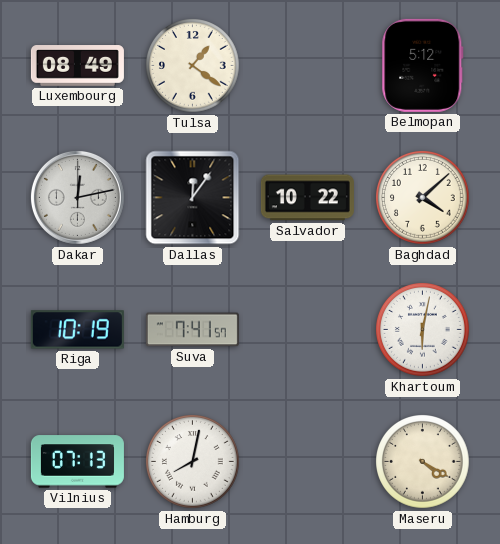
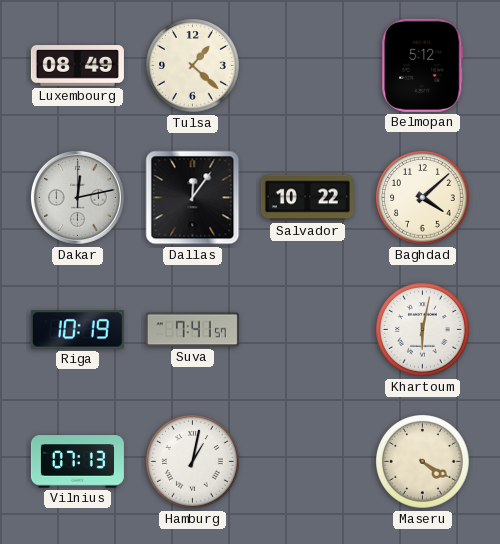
Tulsa: 1:21 -> 1:22 (193, 66)
Hamburg: 8:02 -> 1:02 (193, 462)
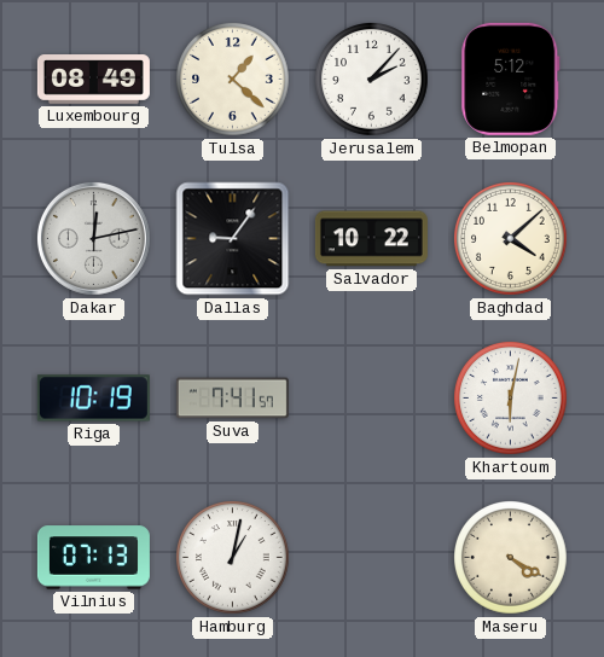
Jerusalem: none -> 2:07 (372, 80)
Dallas: 12:06 -> 9:06 (233, 239)
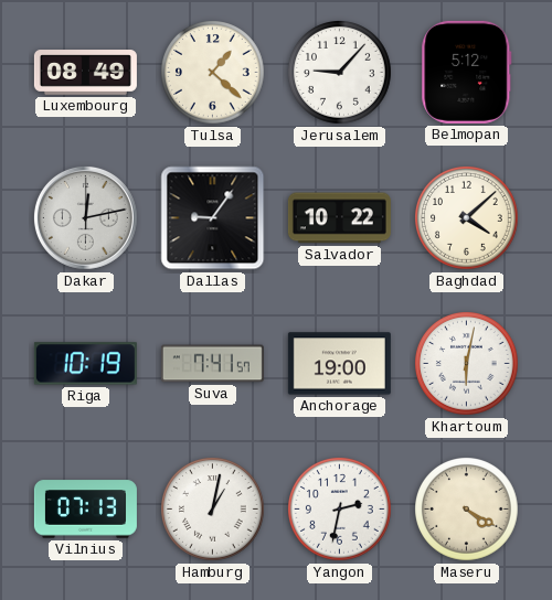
Jerusalem: 2:07 -> 9:07 (340, 73)
Anchorage: none -> 19:00 (339, 364)
Yangon: none -> 2:32 (340, 510)
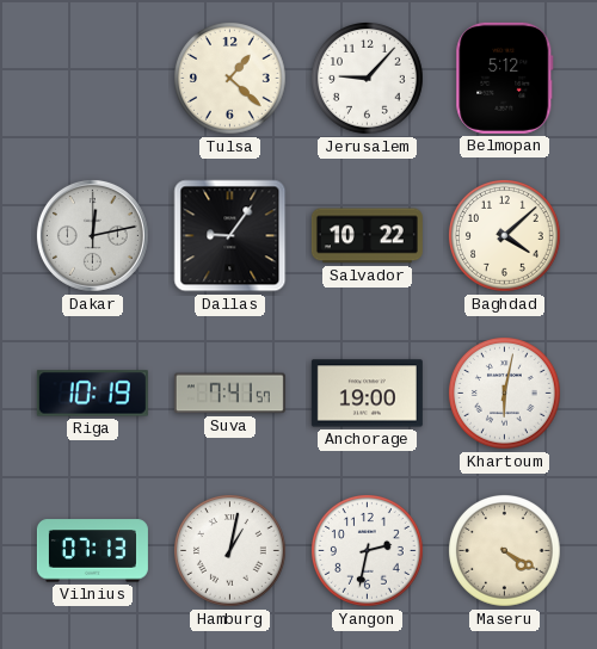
Luxembourg: 08:49 -> none (85, 73)
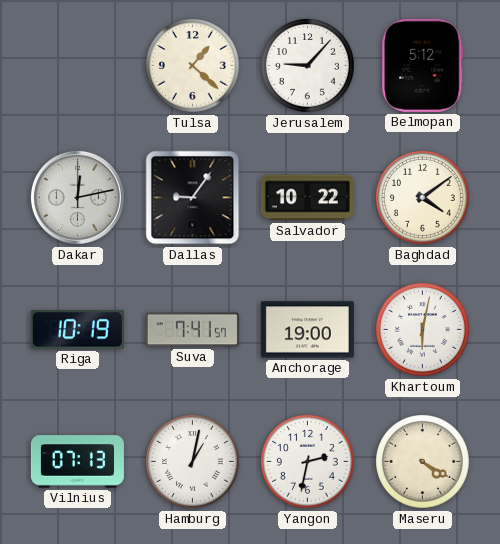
Baghdad: 4:08 -> 4:09 (423, 198)
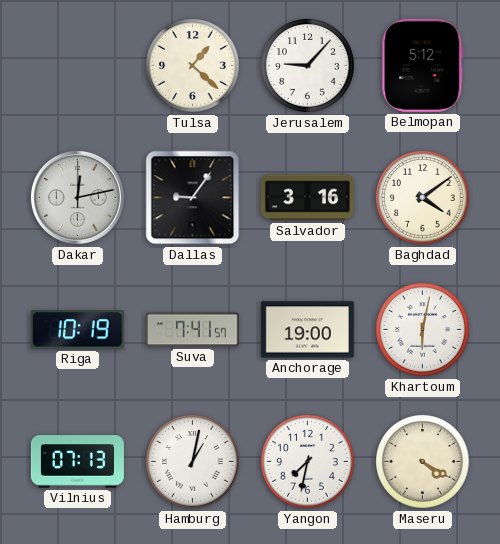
Salvador: 10:22 -> 3:16 (307, 198)
Yangon: 2:32 -> 7:32 (308, 462)
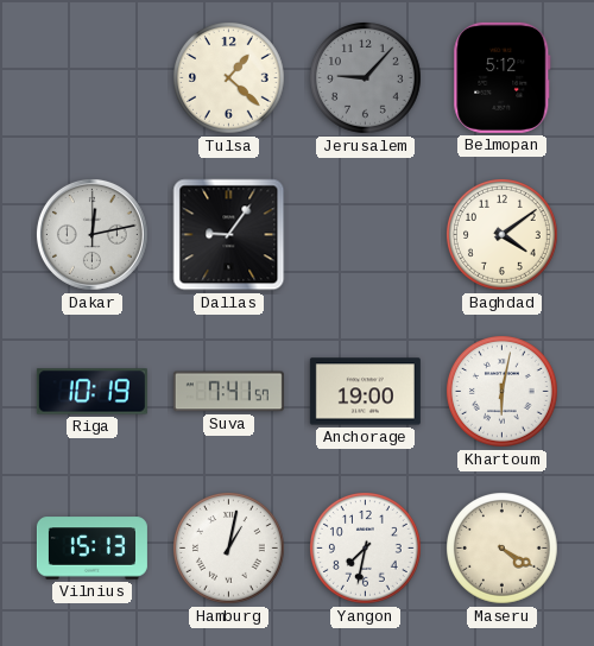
Jerusalem dial: white -> grey (366, 78)
Salvador: 3:16 -> none (307, 198)
Vilnius: 07:13 -> 15:13 (91, 549)
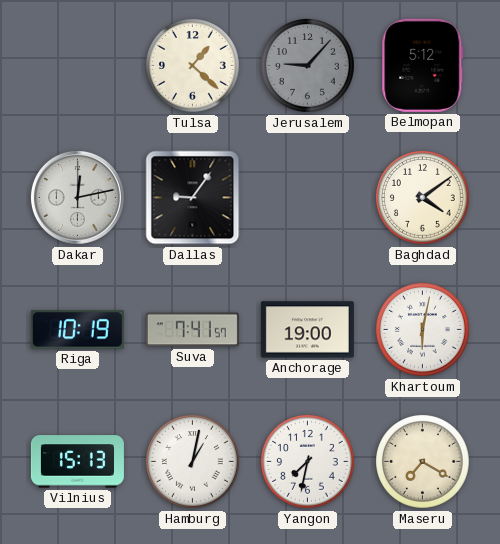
Maseru: 4:20 -> 7:20 (423, 462)
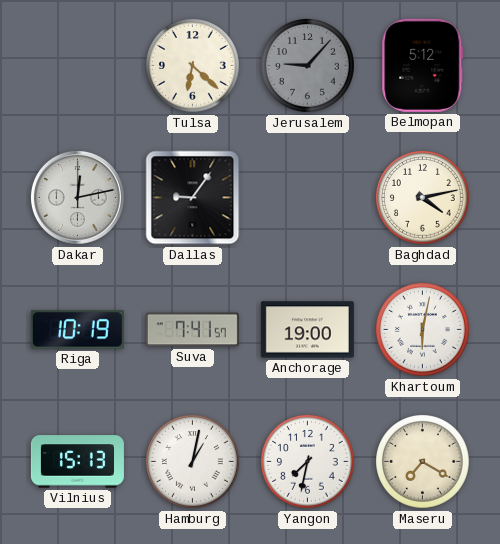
Tulsa: 1:22 -> 6:22 (193, 66)
Baghdad: 4:09 -> 4:13 (423, 198)
